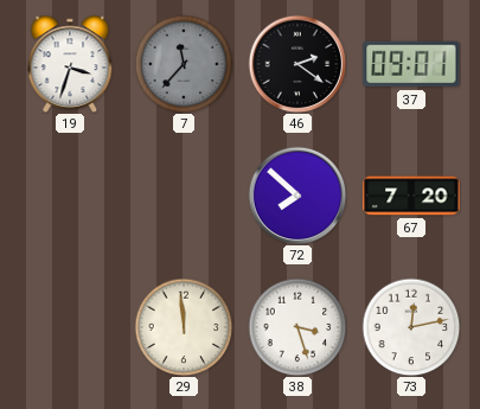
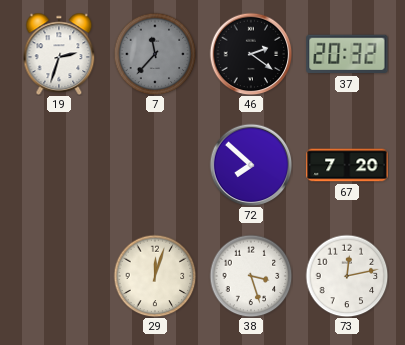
19: 3:33 -> 2:33 (59, 53)
37: 09:01 -> 20:32 (347, 54)
29: 11:59 -> 12:03 (155, 276)
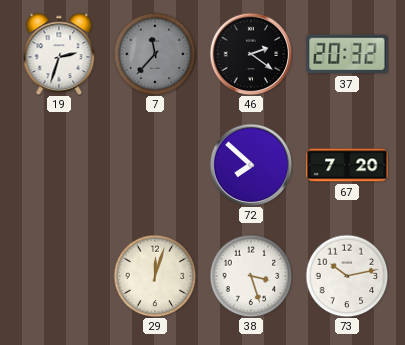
73: 12:13 -> 10:13 (347, 276)
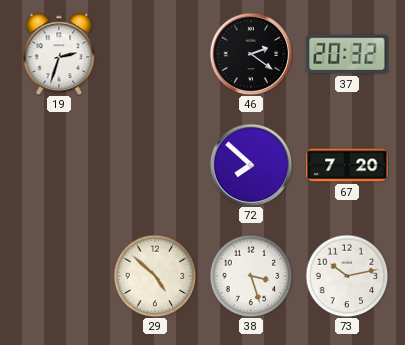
7: 11:37 -> none (155, 54)
29: 12:03 -> 4:52 (155, 276)
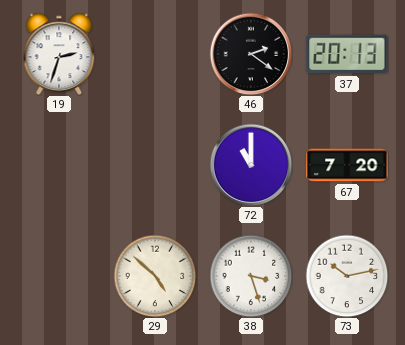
37: 20:32 -> 20:13 (347, 54)
72: 7:52 -> 11:00 (251, 165)
